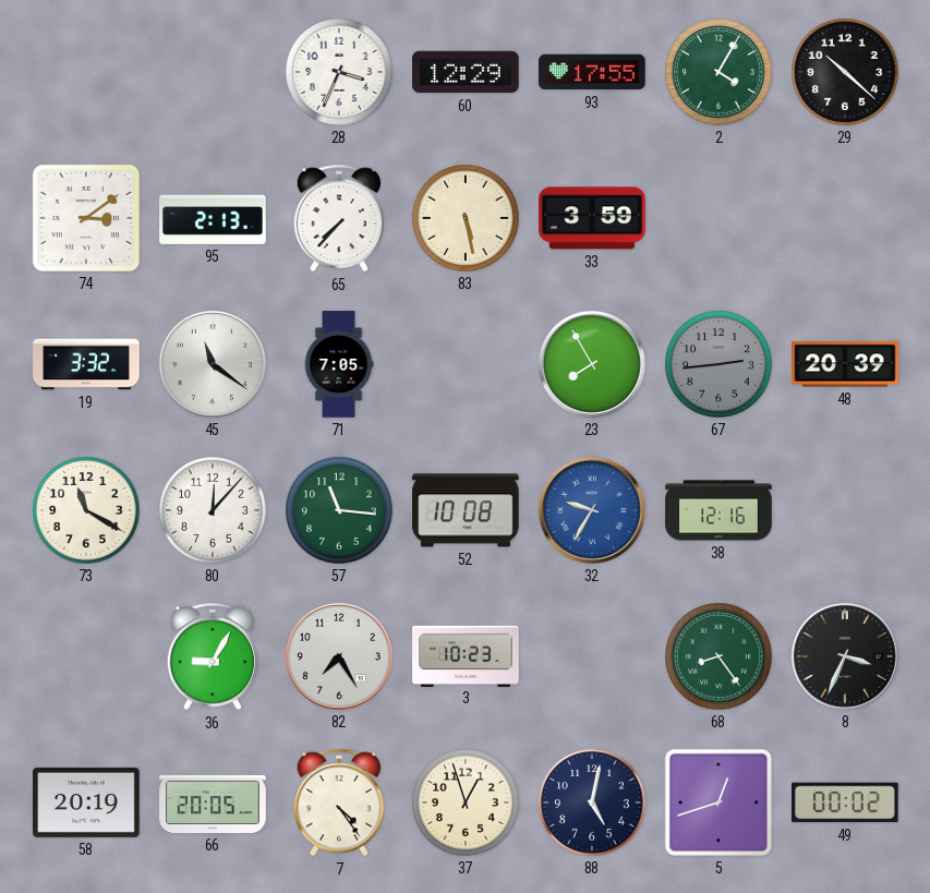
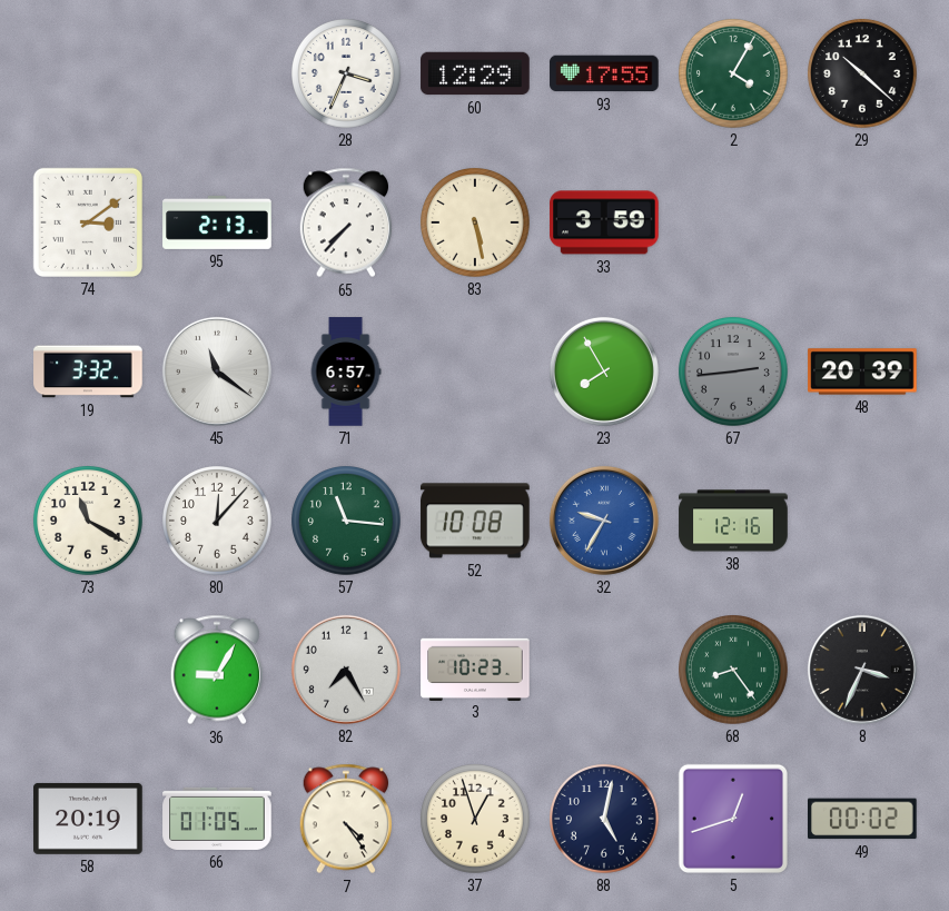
71: 7:05 -> 6:57 (346, 372)
66: 20:05 -> 01:05 (217, 819)
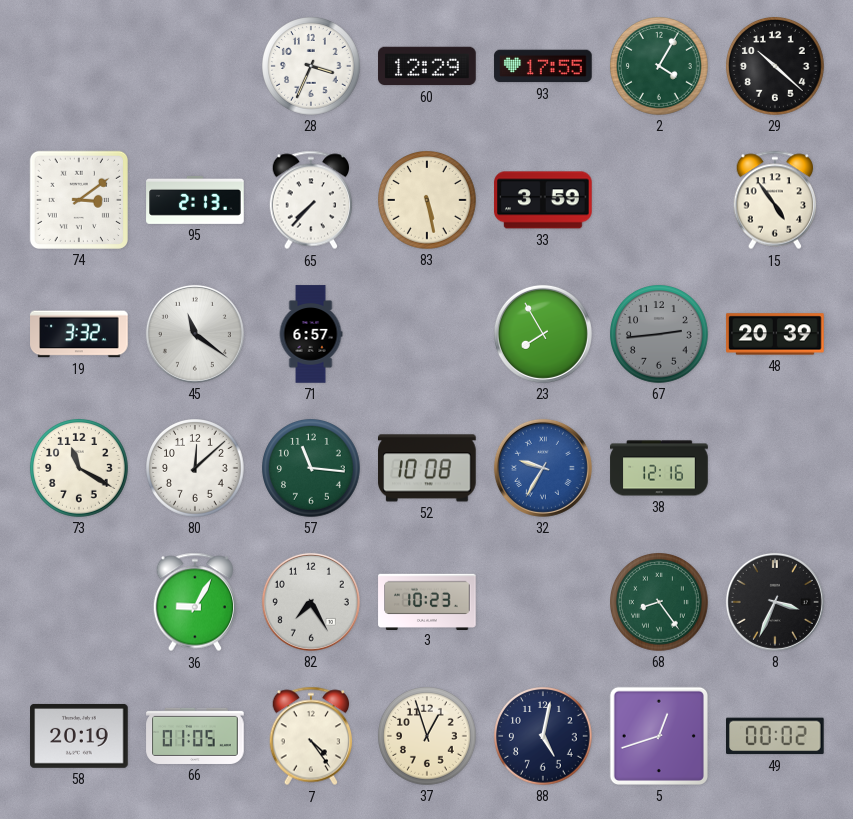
15: none -> 4:54 (775, 200)
80: 12:07 -> 12:08 (196, 469)
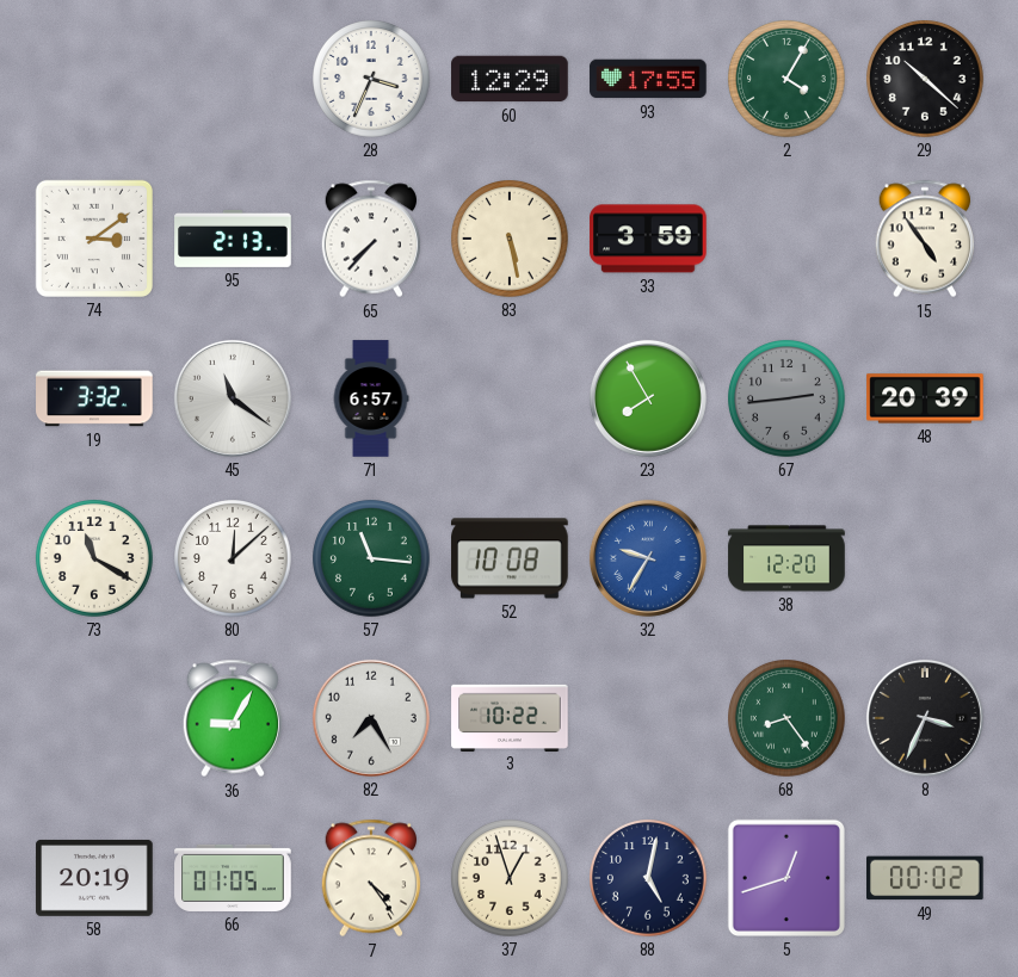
38: 12:16 -> 12:20 (786, 558)
3: 10:23 -> 10:22 (510, 717)
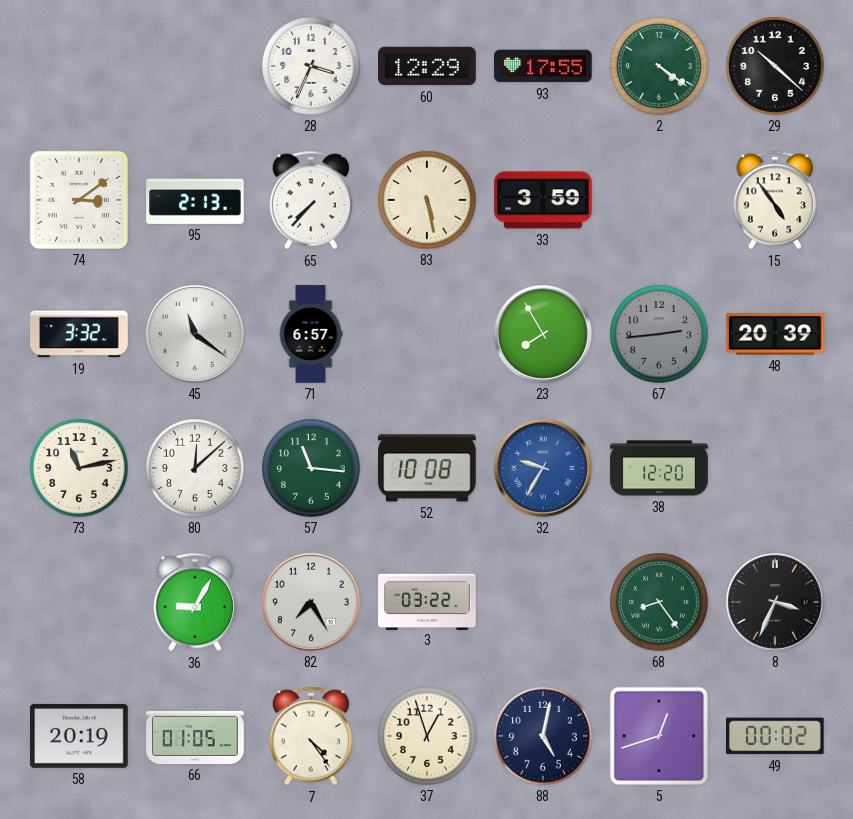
2: 4:05 -> 4:21 (660, 67)
73: 11:20 -> 11:13 (80, 469)
3: 10:22 -> 03:22 (427, 601)
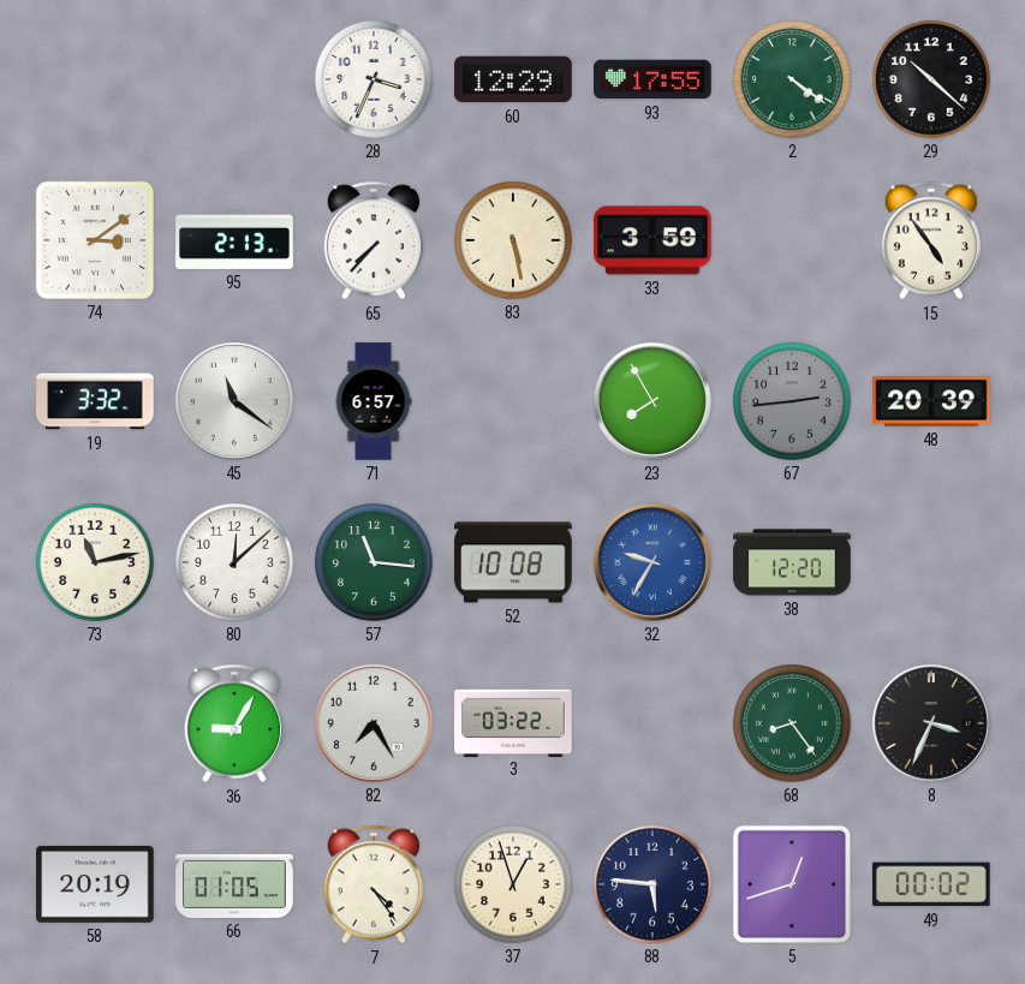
88: 5:02 -> 5:46 (654, 885)
